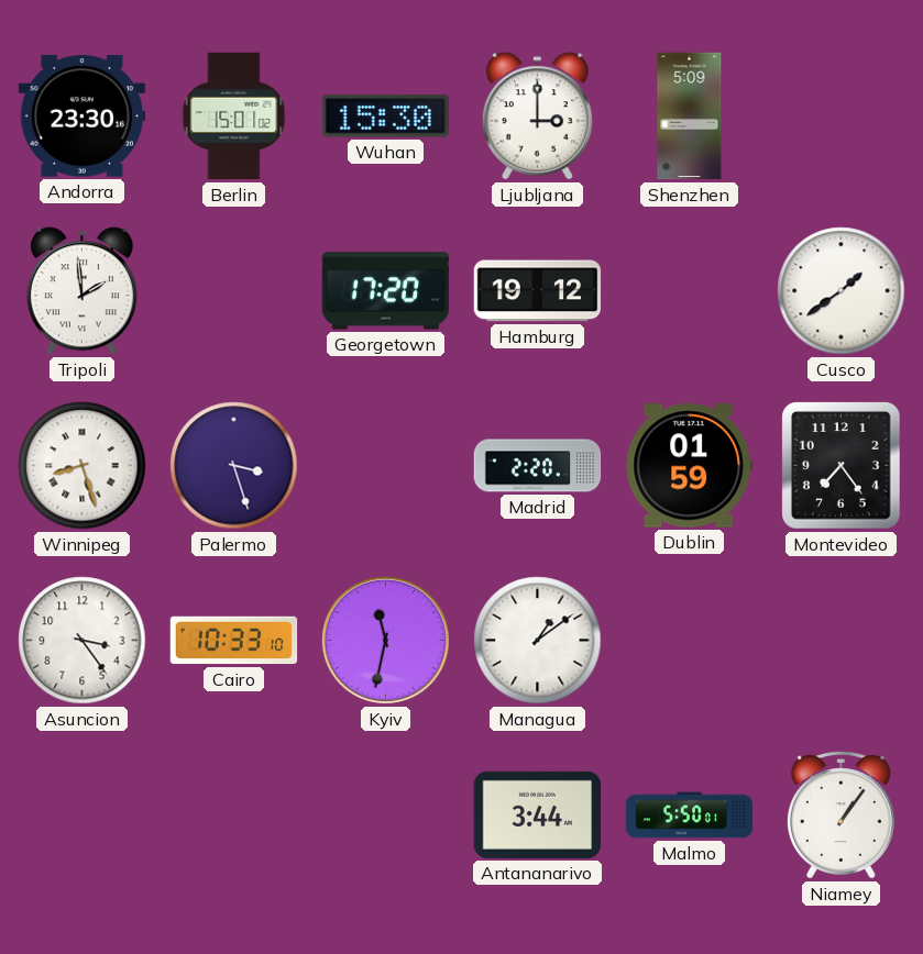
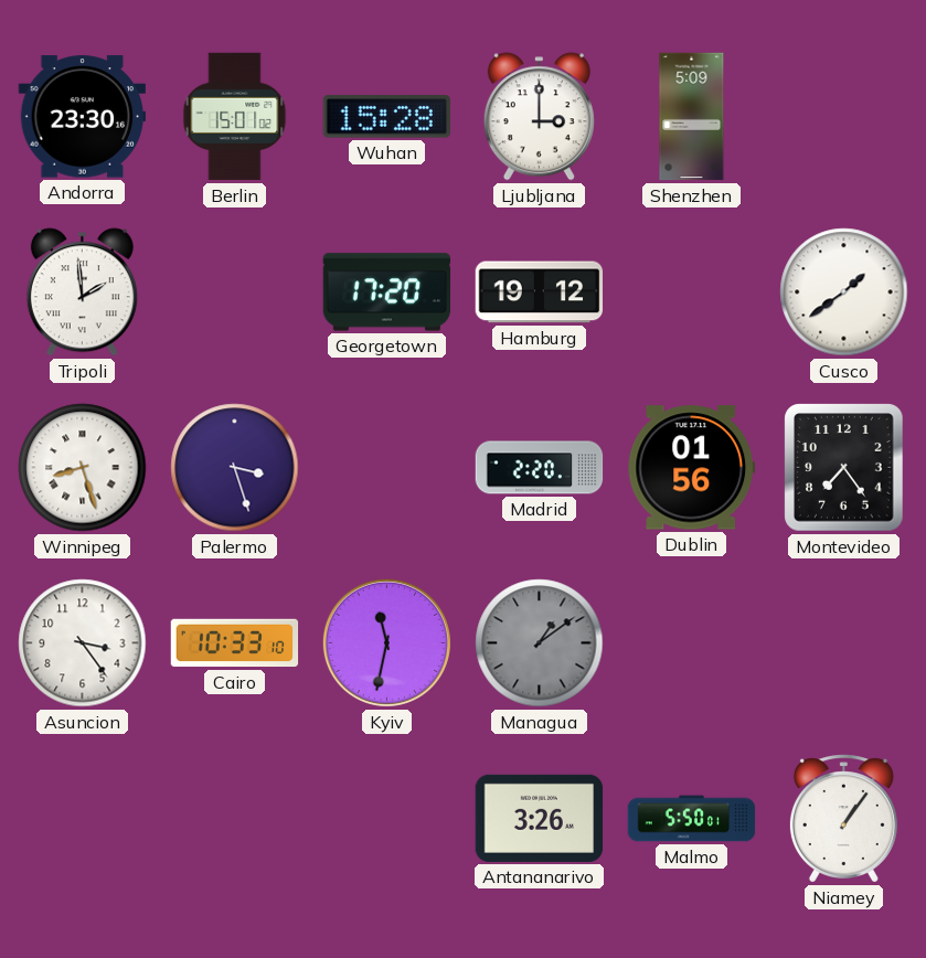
Wuhan: 15:30 -> 15:28 (386, 117)
Dublin: 01:59 -> 01:56 (691, 468)
Managua dial: white -> grey (540, 643)
Antananarivo: 3:44 -> 3:26 (540, 818)
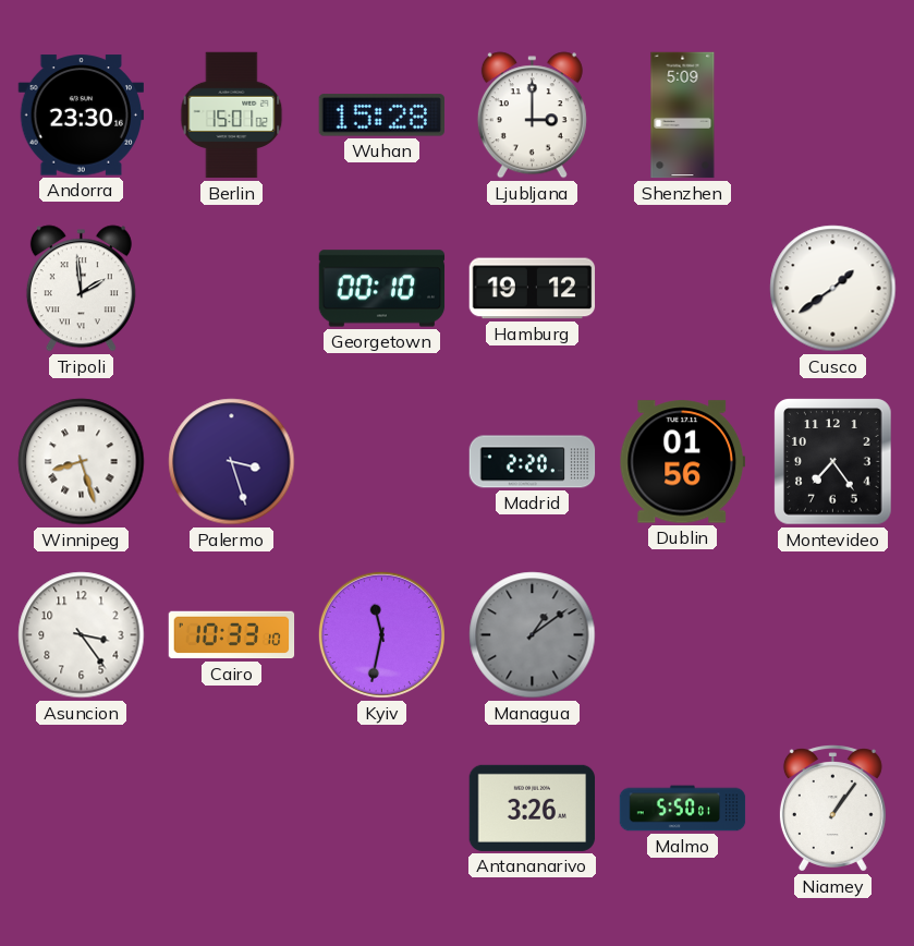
Georgetown: 17:20 -> 00:10 (382, 289)
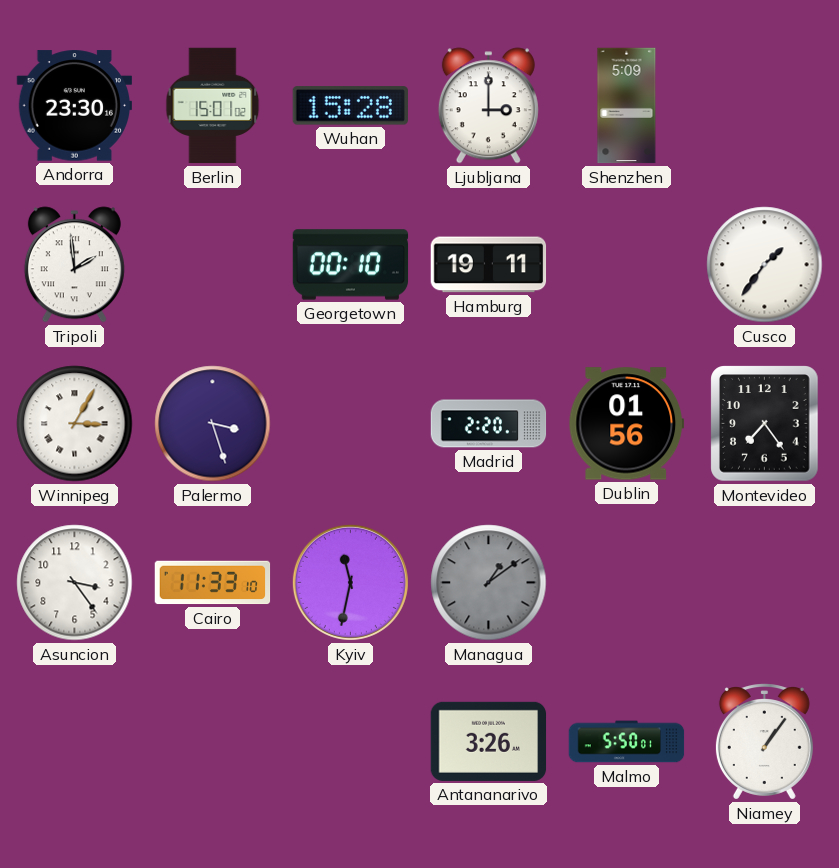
Hamburg: 19:12 -> 19:11 (489, 265)
Cusco: 1:39 -> 1:36 (765, 265)
Winnipeg: 8:27 -> 3:05 (75, 424)
Cairo: 10:33 -> 11:33 (213, 583)
